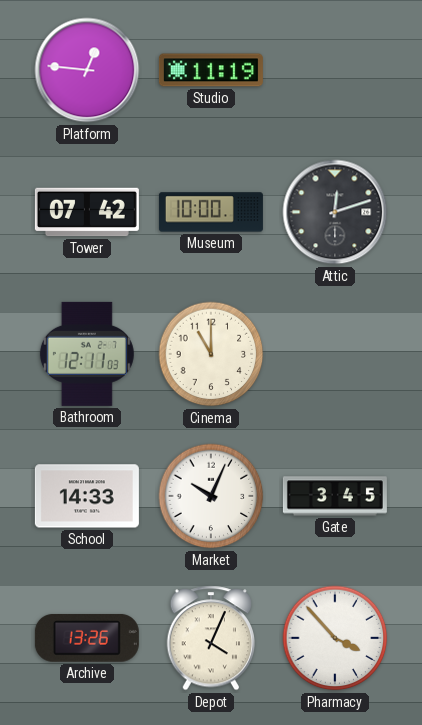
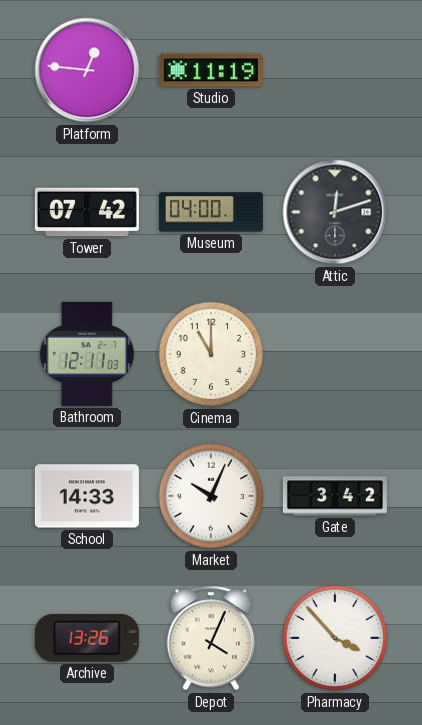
Museum: 10:00 -> 04:00 (211, 212)
Gate: 3:45 -> 3:42 (335, 496)
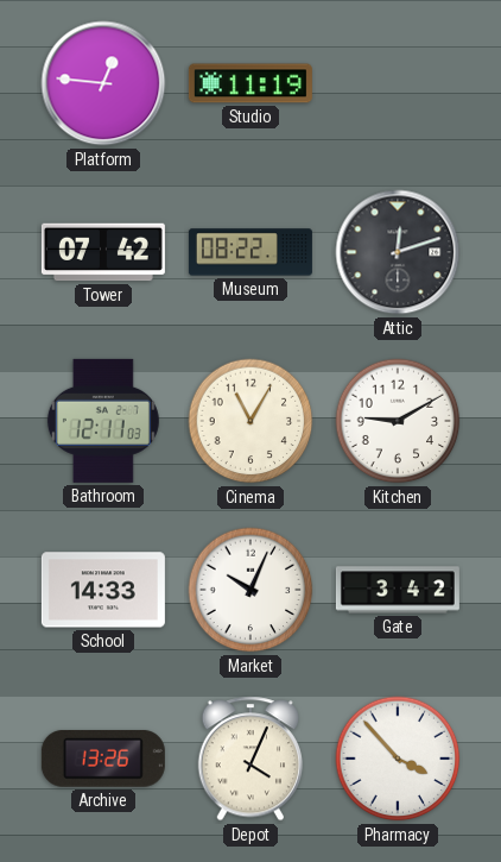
Museum: 04:00 -> 08:22 (251, 252)
Cinema: 11:00 -> 11:05 (251, 421)
Kitchen: none -> 9:10 (398, 421)
